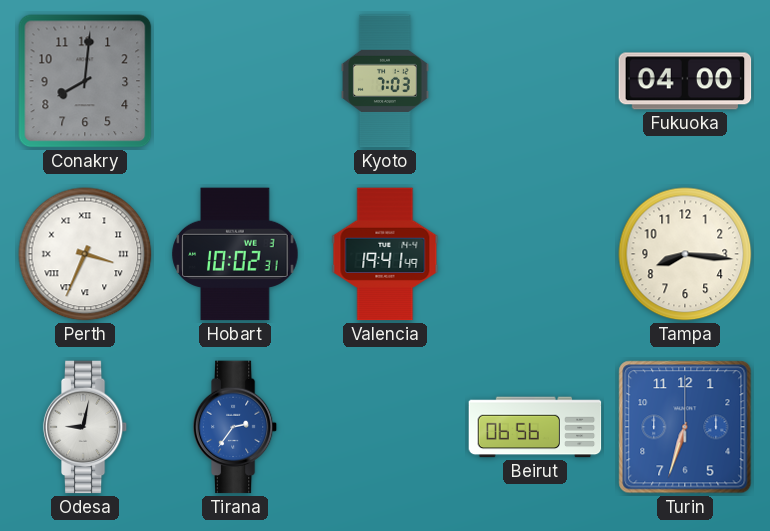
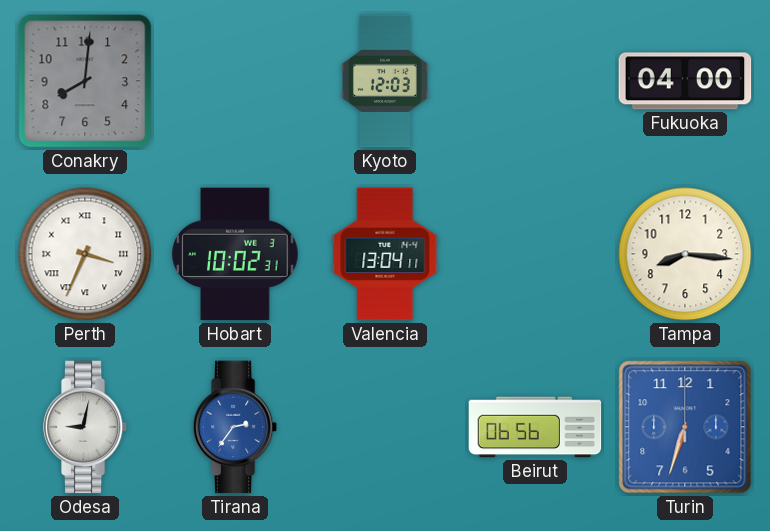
Kyoto: 7:03 -> 12:03 (385, 81)
Valencia: 19:41 -> 13:04 (385, 254)
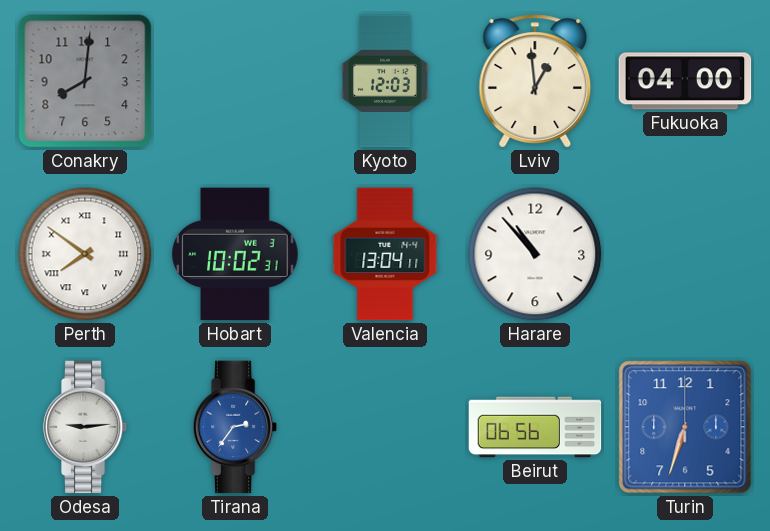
Lviv: none -> 12:59 (535, 81)
Perth: 3:34 -> 7:51 (85, 254)
Harare: none -> 10:53 (535, 254)
Tampa: 8:16 -> none (685, 254)
Odesa: 9:02 -> 9:14 (85, 427)
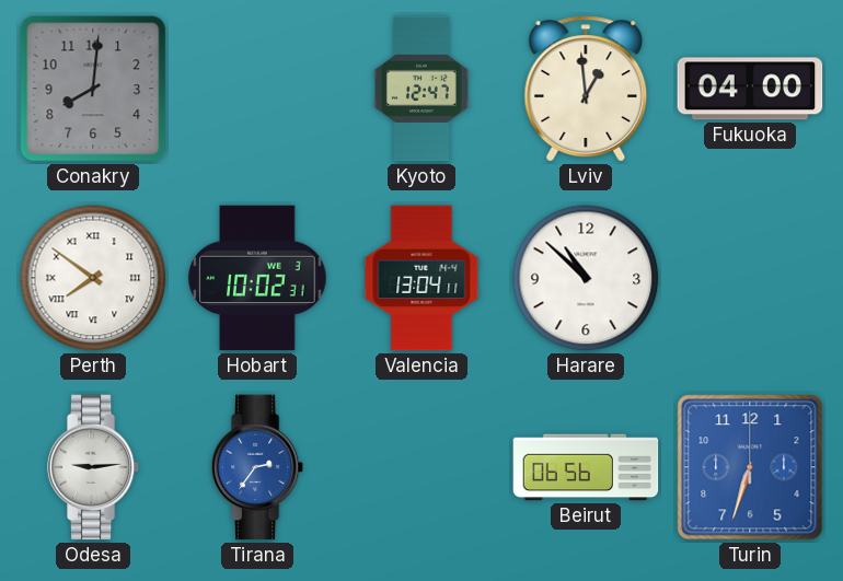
Kyoto: 12:03 -> 12:47 (422, 89)
Harare: 10:53 -> 10:52 (586, 278)
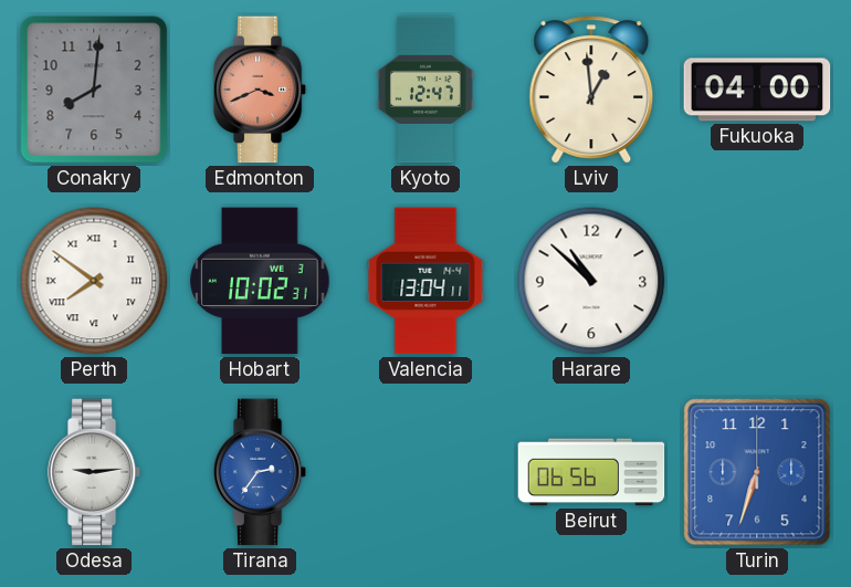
Edmonton: none -> 3:41 (260, 90)
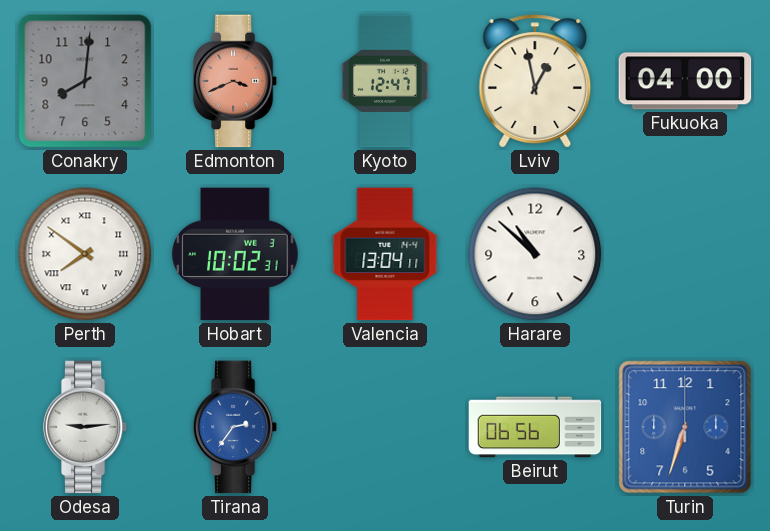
Lviv: 12:59 -> 12:58 (535, 81)
